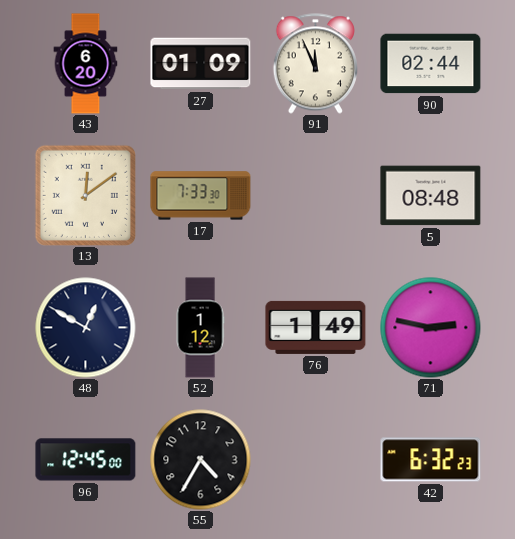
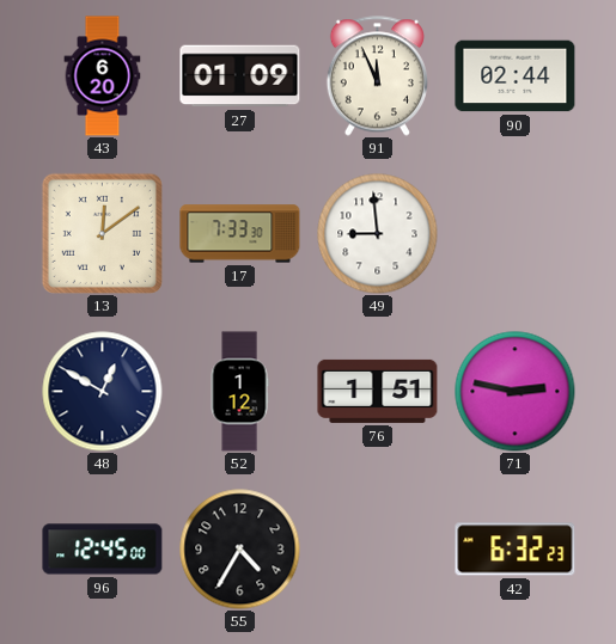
49: none -> 8:59 (378, 234)
5: 08:48 -> none (431, 196)
76: 1:49 -> 1:51 (378, 391)
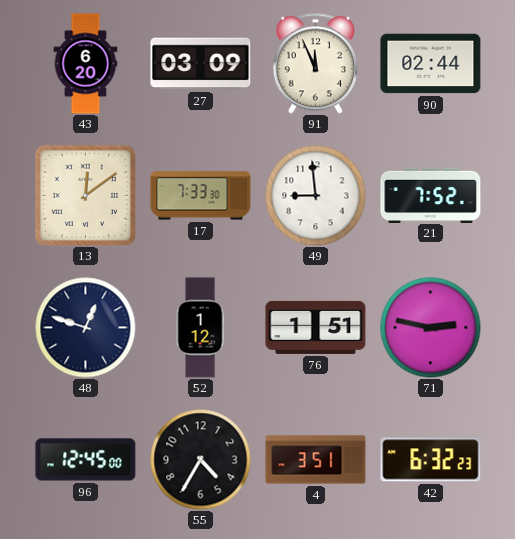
27: 01:09 -> 03:09 (201, 64)
21: none -> 7:52 (431, 195)
48: 12:50 -> 12:48 (86, 328)
4: none -> 3:51 (316, 460)
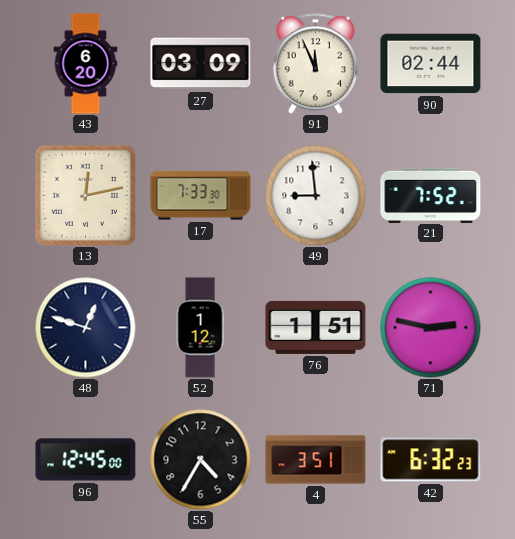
13: 12:09 -> 12:13 (85, 195)
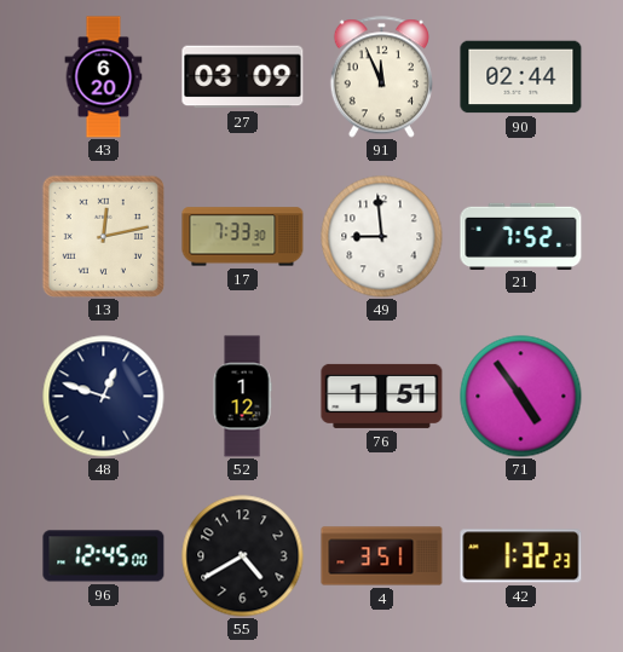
71: 2:47 -> 4:54 (521, 397)
55: 4:35 -> 4:40 (243, 556)
42: 6:32 -> 1:32 (521, 556)
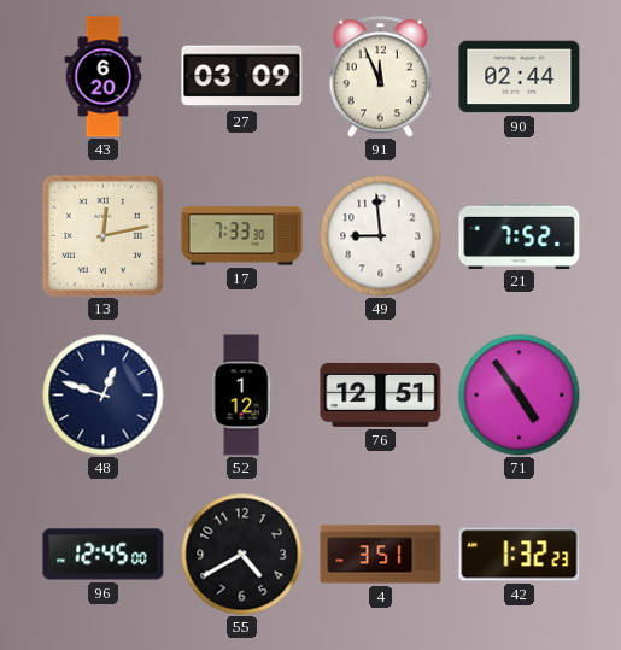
76: 1:51 -> 12:51 (381, 394)
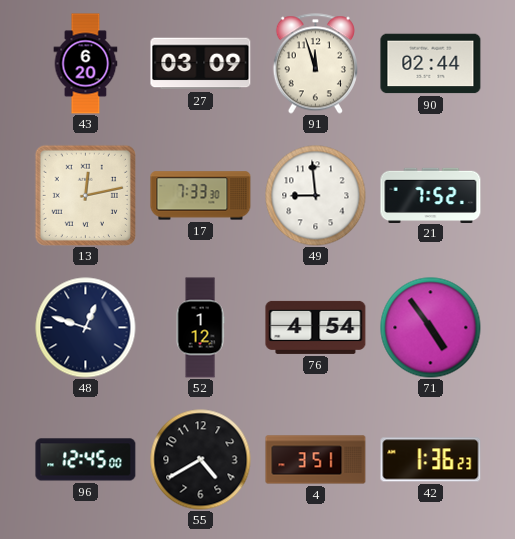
91: 11:56 -> 11:57 (315, 64)
76: 12:51 -> 4:54 (316, 327)
42: 1:32 -> 1:36 (431, 460)
